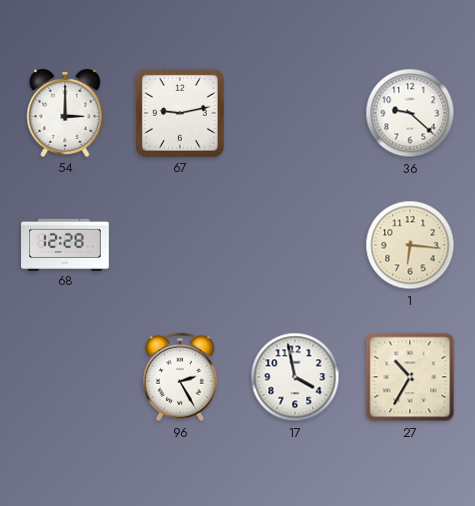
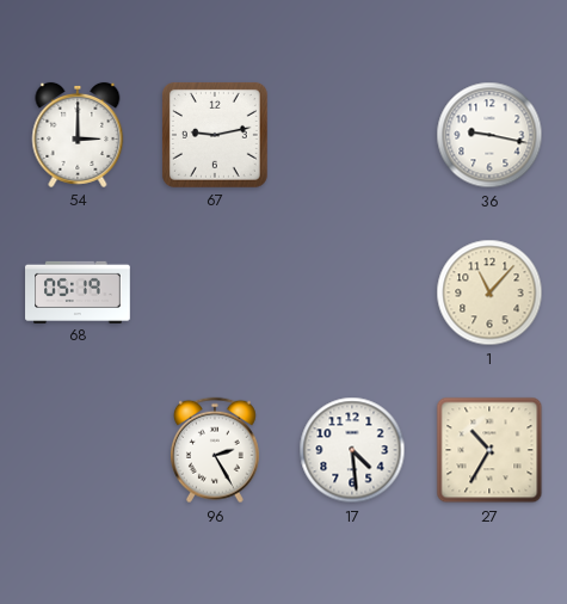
36: 9:22 -> 9:17 (489, 135)
68: 12:28 -> 05:19 (78, 291)
1: 6:16 -> 11:07 (489, 292)
17: 3:58 -> 4:29 (352, 450)
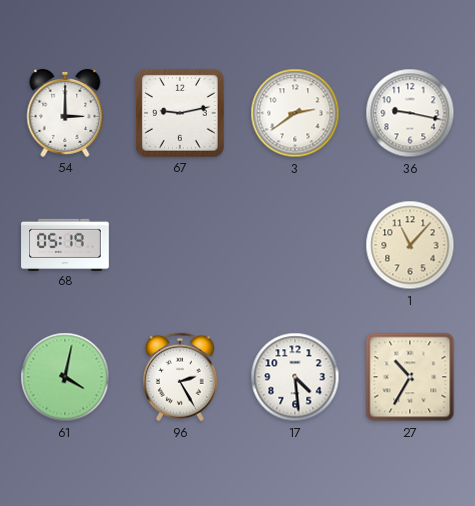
3: none -> 2:39 (295, 113)
61: none -> 4:02 (65, 377)
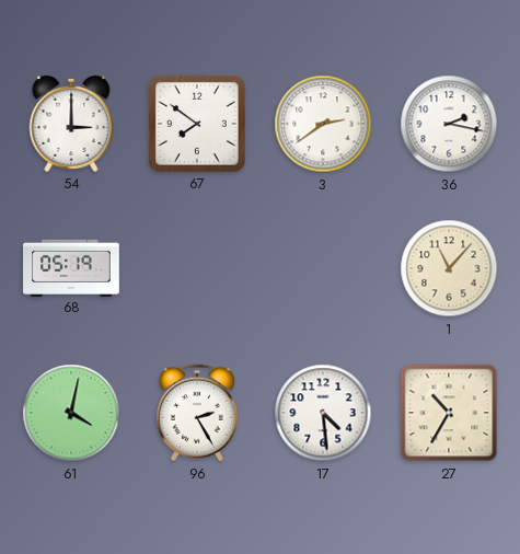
67: 9:13 -> 7:51 (197, 124)
36: 9:17 -> 2:17 (449, 124)
